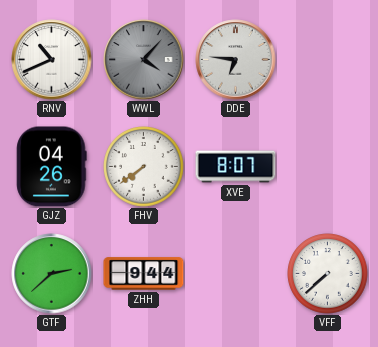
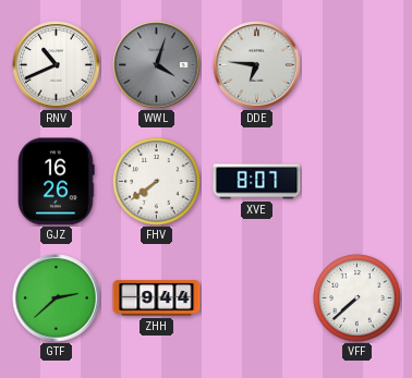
WWL: 4:07 -> 4:03 (157, 65)
GJZ: 04:26 -> 16:26 (57, 182)
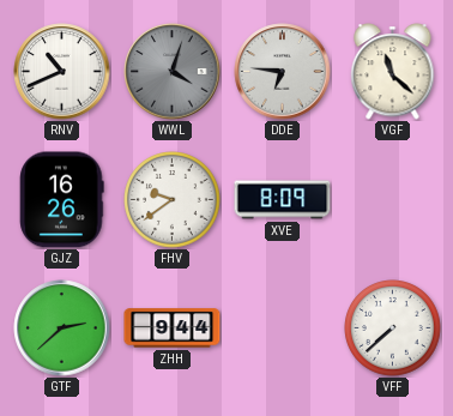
VGF: none -> 11:22 (393, 72)
FHV: 7:39 -> 9:39 (173, 200)
XVE: 8:07 -> 8:09 (283, 200)
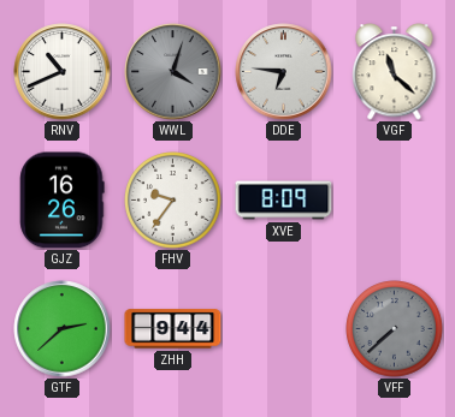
FHV: 9:39 -> 9:36 (173, 201)
VFF dial: white -> grey (395, 329)
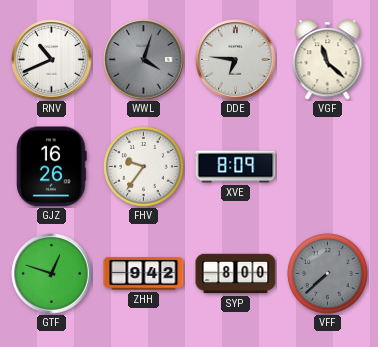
GTF: 2:38 -> 12:48 (52, 274)
ZHH: 9:44 -> 9:42 (144, 274)
SYP: none -> 8:00 (236, 274)
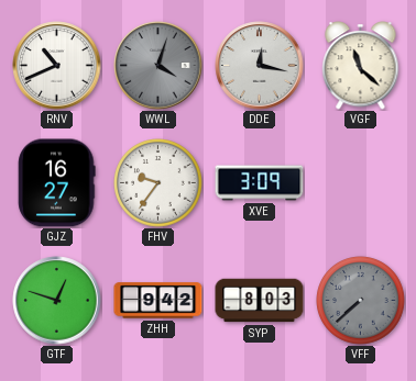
DDE: 6:46 -> 12:17 (260, 66)
GJZ: 16:26 -> 16:27 (57, 183)
XVE: 8:09 -> 3:09 (260, 183)
SYP: 8:00 -> 8:03 (260, 301)
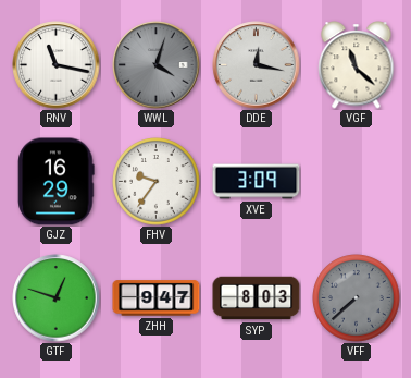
RNV: 10:41 -> 11:17 (57, 65)
GJZ: 16:27 -> 16:29 (57, 182)
ZHH: 9:42 -> 9:47 (157, 298)
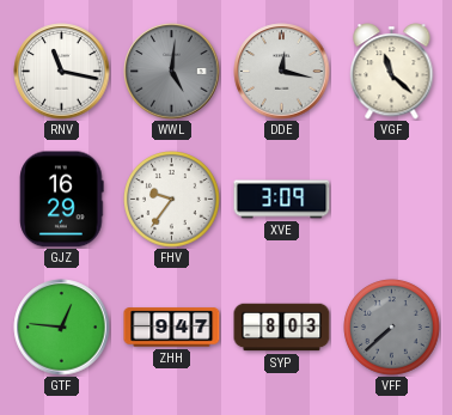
WWL: 4:03 -> 5:01 (172, 72)
GTF: 12:48 -> 12:46 (62, 328)
